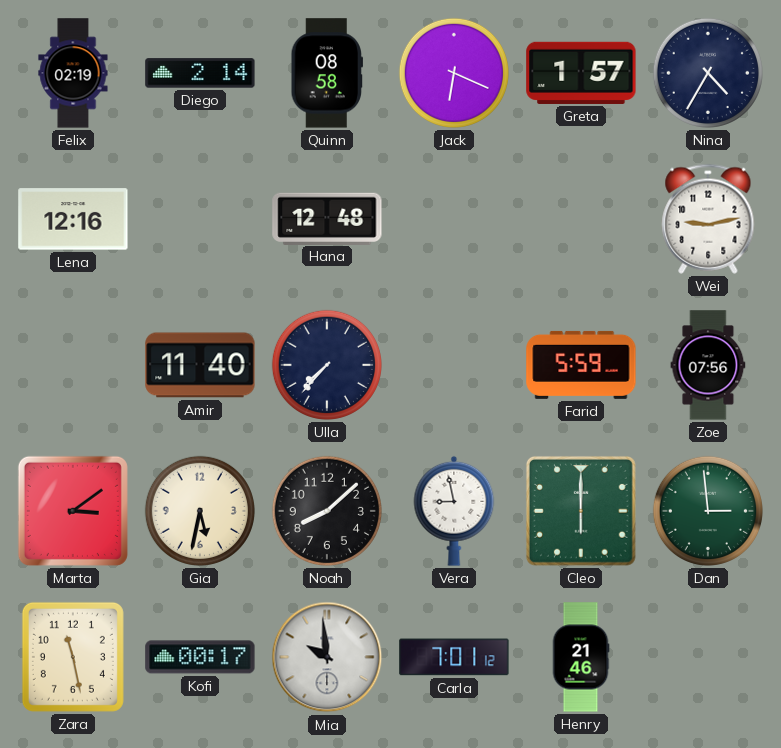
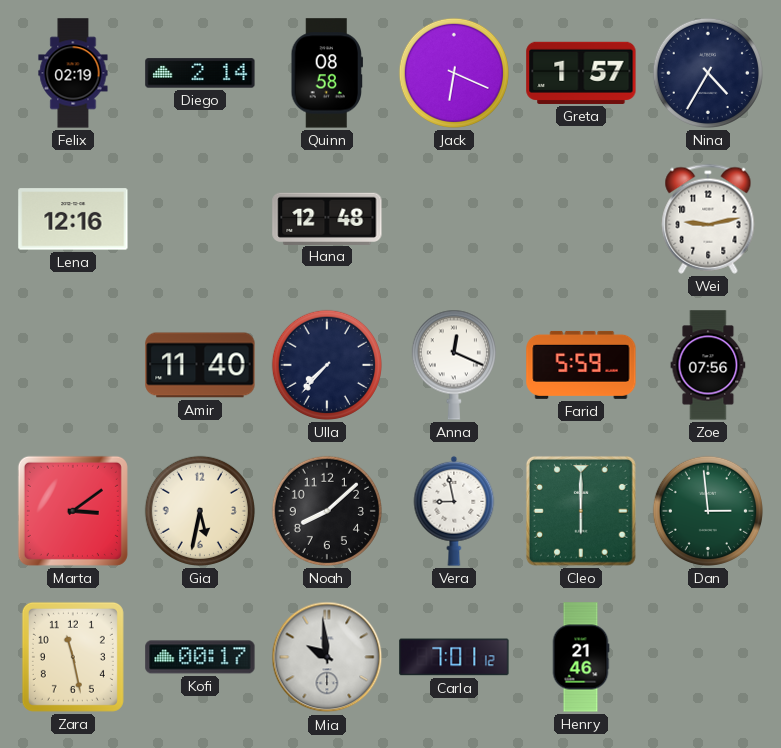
Anna: none -> 12:19 (454, 365)
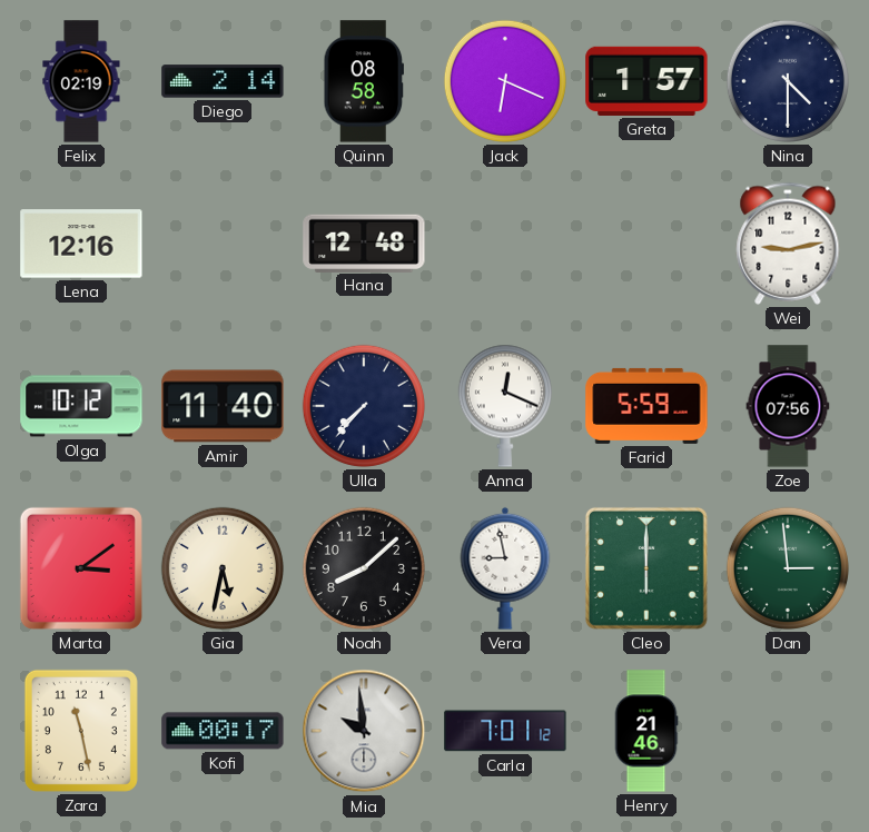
Nina: 4:35 -> 4:30 (788, 81)
Olga: none -> 10:12 (81, 406)
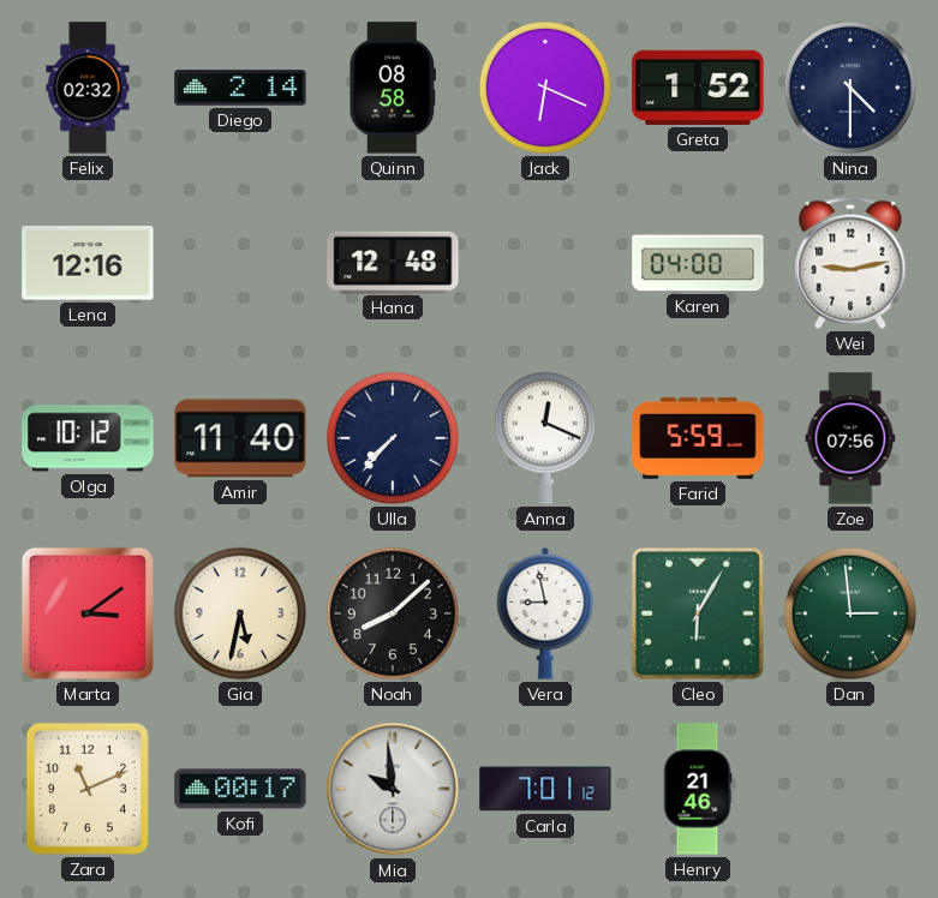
Felix: 02:19 -> 02:32 (88, 88)
Greta: 1:57 -> 1:52 (698, 88)
Karen: none -> 04:00 (698, 263)
Cleo: 6:00 -> 6:05 (698, 613)
Zara: 11:28 -> 11:11 (88, 789)
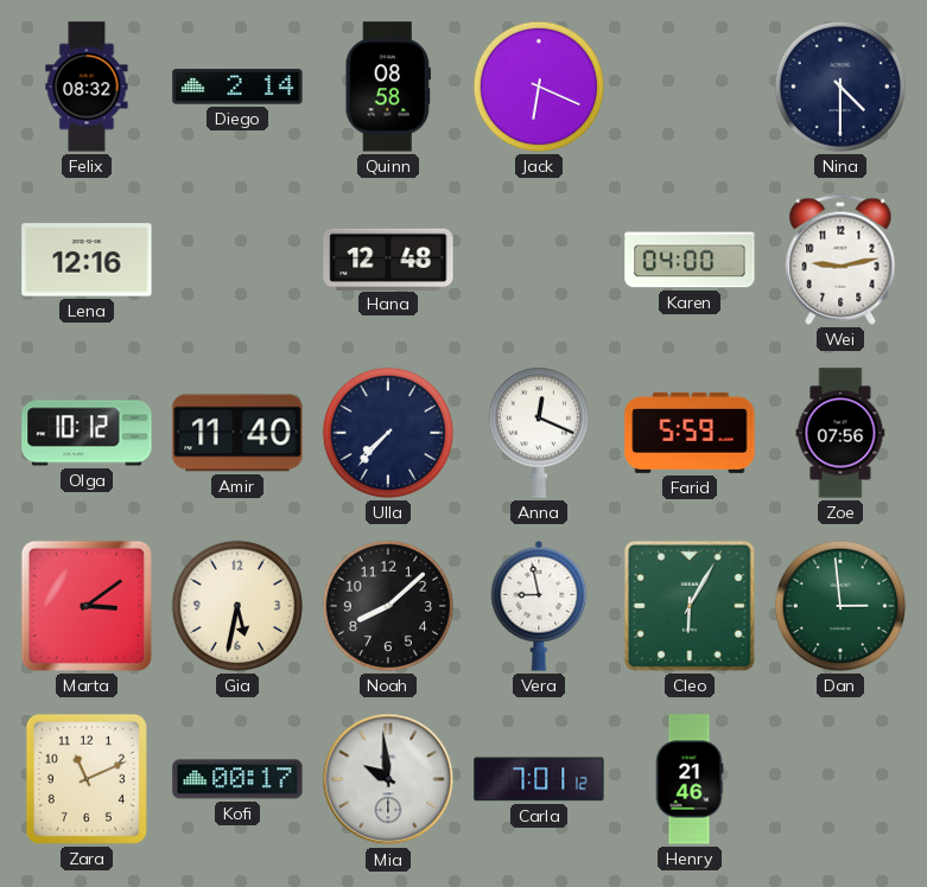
Felix: 02:32 -> 08:32 (87, 87)
Greta: 1:52 -> none (698, 88)
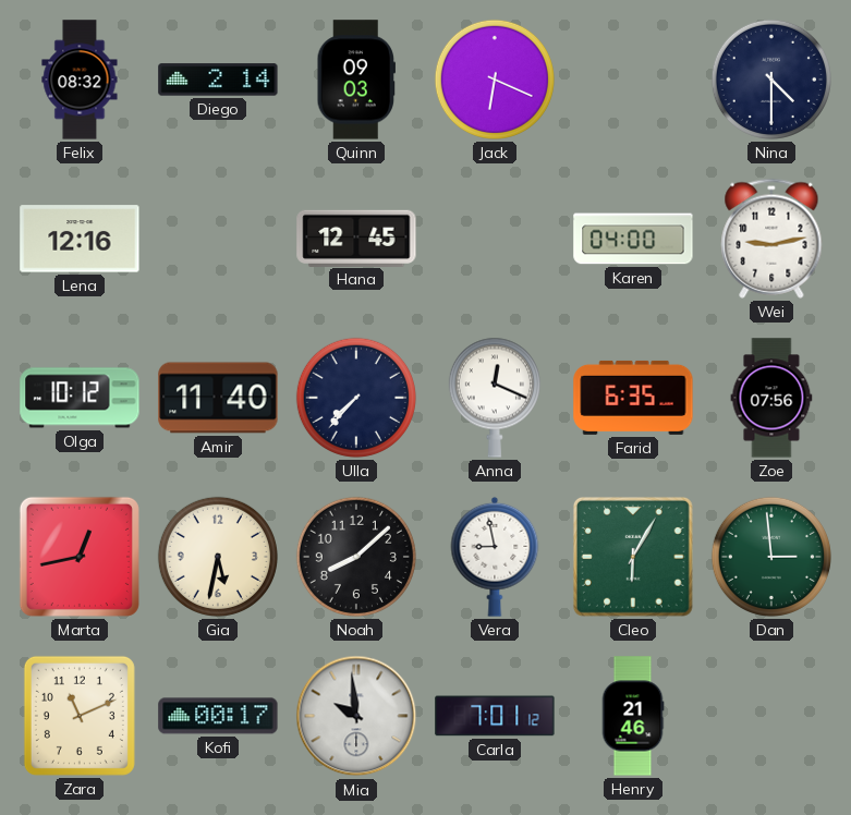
Quinn: 08:58 -> 09:03 (355, 80)
Hana: 12:48 -> 12:45 (356, 238)
Farid: 5:59 -> 6:35 (633, 398)
Marta: 3:09 -> 12:43 (80, 557)
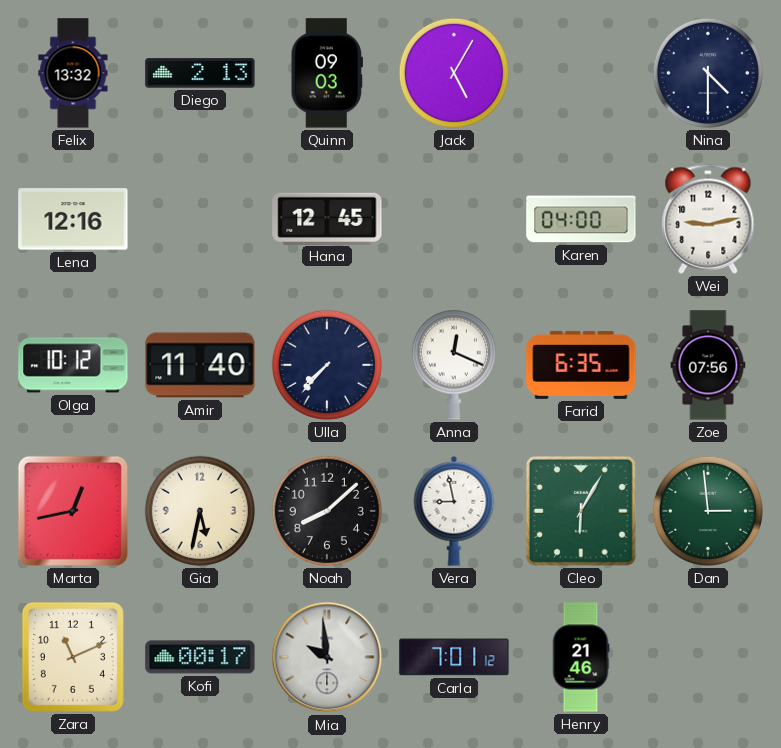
Felix: 08:32 -> 13:32 (73, 73)
Diego: 2:14 -> 2:13 (200, 73)
Jack: 6:19 -> 5:05 (454, 73)
